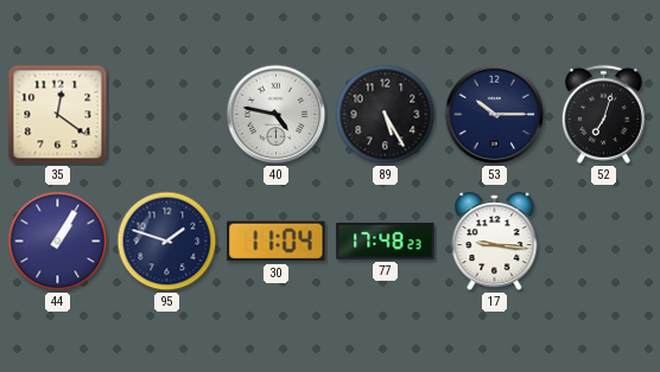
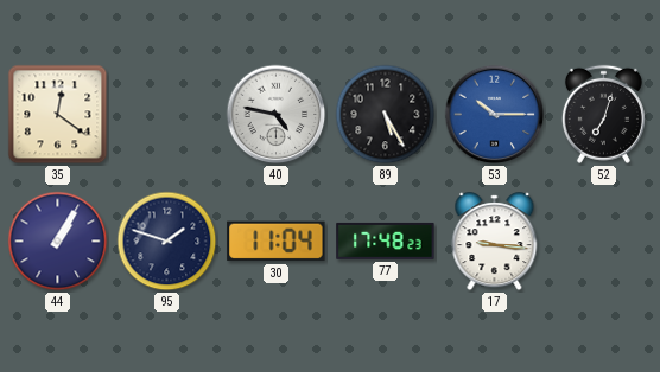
53 dial: navy -> blue (495, 115)
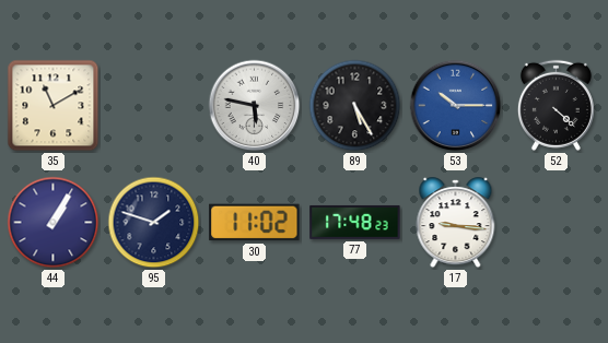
35: 12:21 -> 11:10 (54, 106)
40: 4:47 -> 5:47 (255, 106)
52: 7:03 -> 4:22 (556, 105)
30: 11:04 -> 11:02 (255, 223)
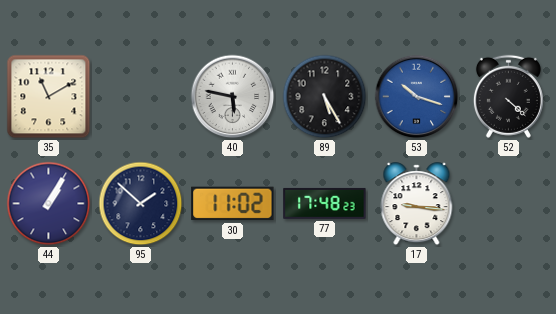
53: 10:15 -> 10:18 (417, 97)
95: 1:48 -> 1:52 (141, 204)
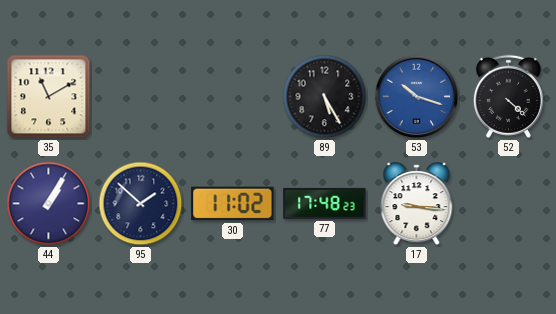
40: 5:47 -> none (233, 97)
